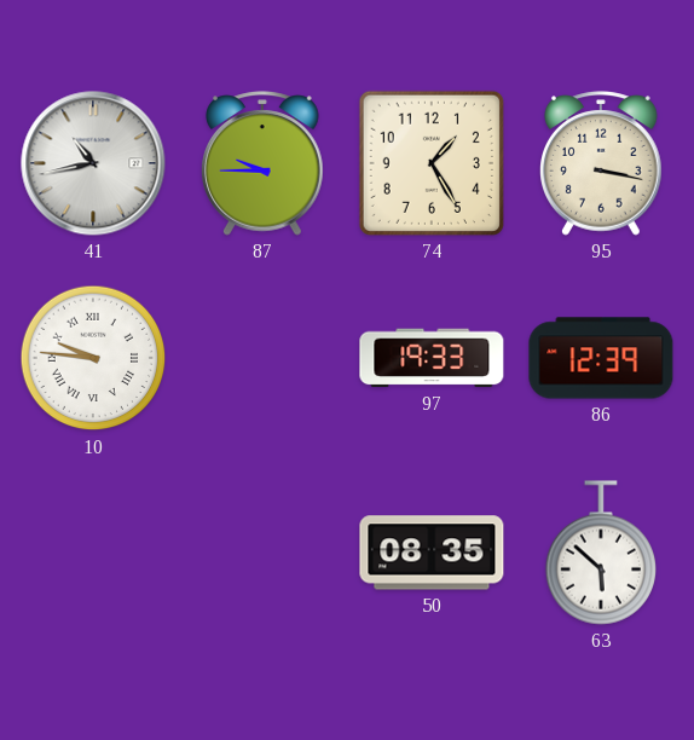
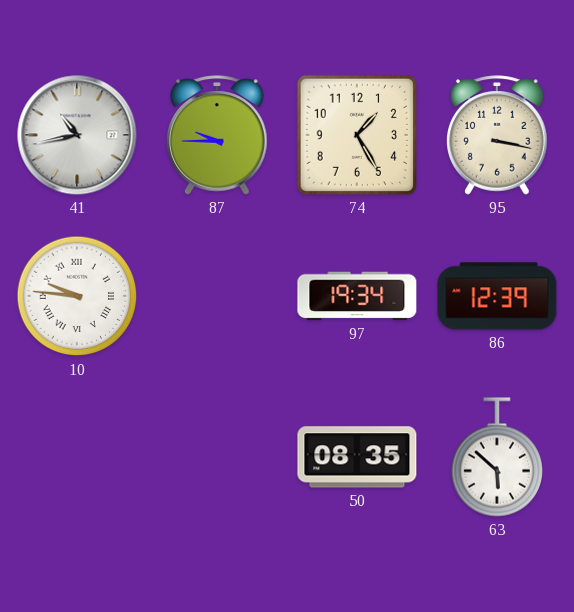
97: 19:33 -> 19:34 (357, 296)
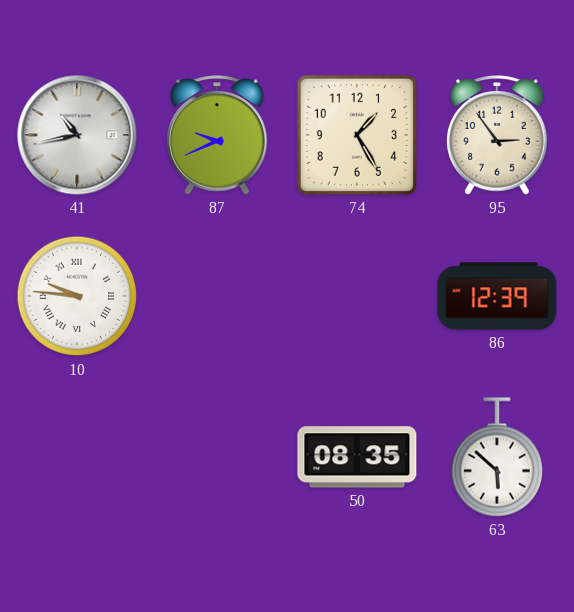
87: 9:45 -> 9:41 (218, 135)
95: 3:17 -> 2:54 (498, 135)
97: 19:34 -> none (357, 296)
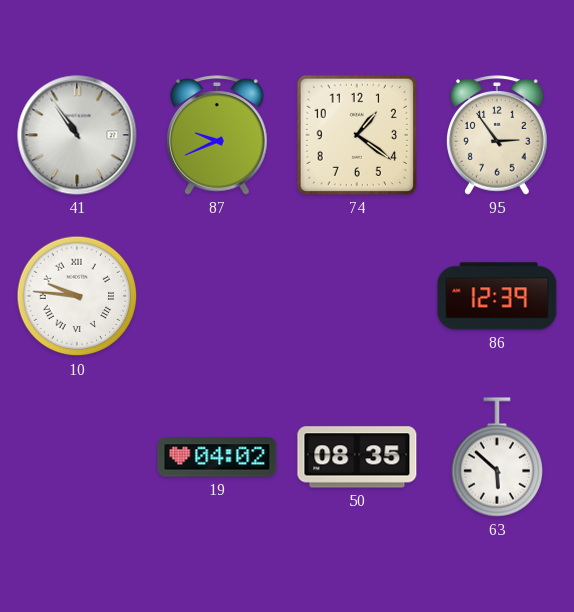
41: 10:43 -> 10:54 (77, 135)
74: 1:25 -> 1:21 (357, 135)
19: none -> 04:02 (217, 457)
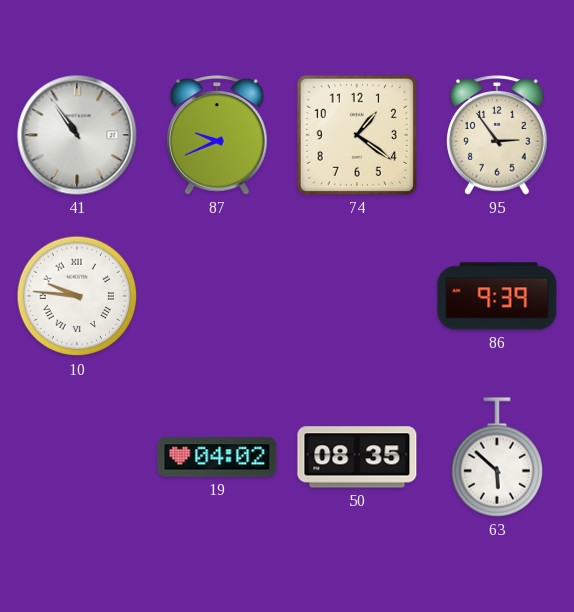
86: 12:39 -> 9:39 (497, 296)
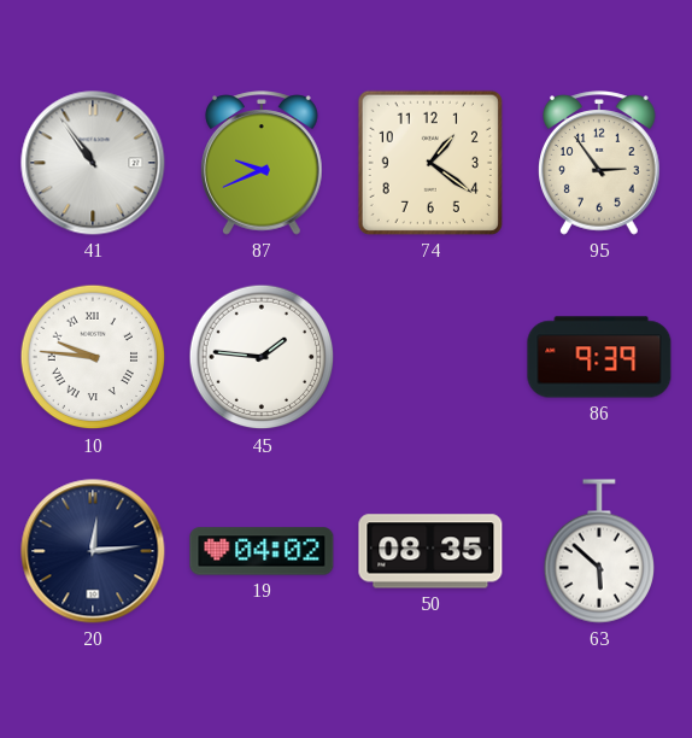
45: none -> 1:46 (262, 357)
20: none -> 12:14 (93, 551)
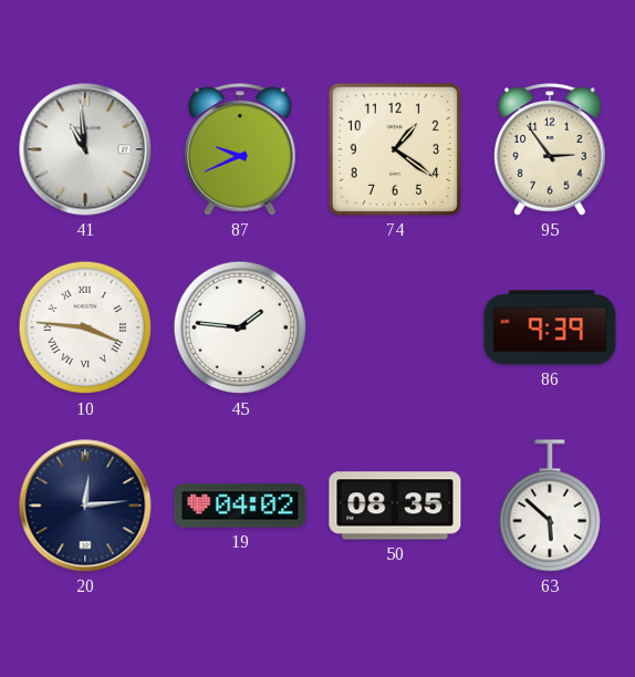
41: 10:54 -> 10:59 (85, 149)
10: 9:46 -> 3:46 (85, 327)
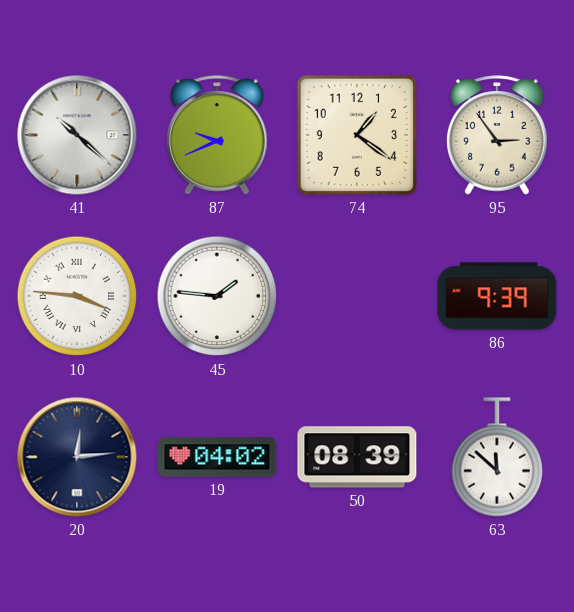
41: 10:59 -> 10:22 (77, 135)
50: 08:35 -> 08:39 (357, 457)
63: 5:52 -> 11:52 (497, 457)
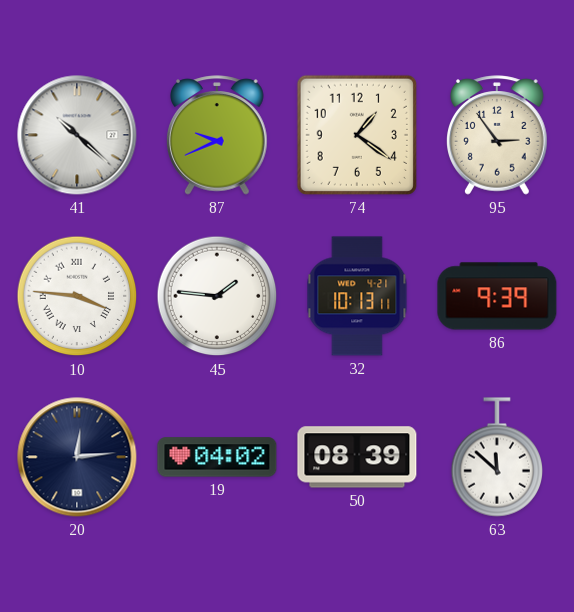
32: none -> 10:13 (357, 296)
